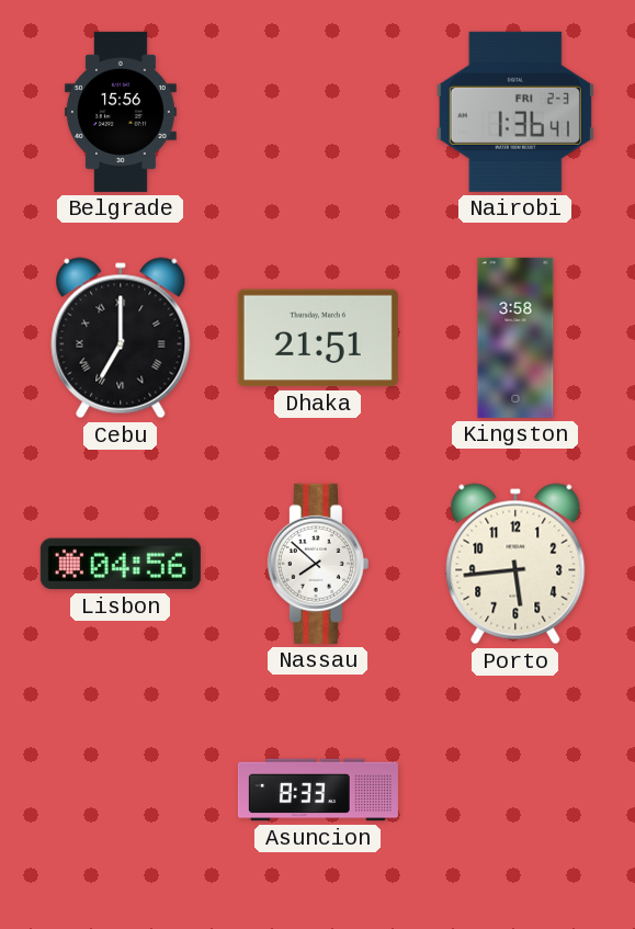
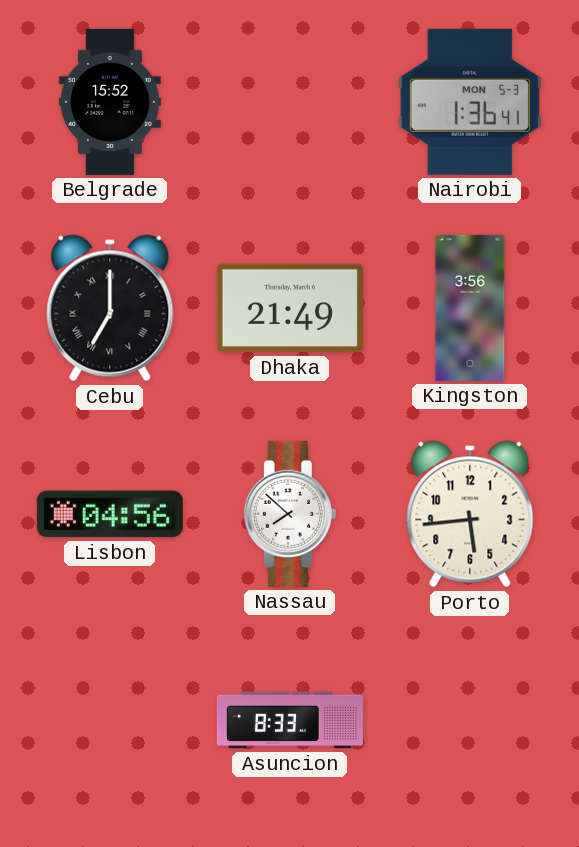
Belgrade: 15:56 -> 15:52 (110, 102)
Nairobi date: FRI 2-3 -> MON 5-3 (470, 102)
Dhaka: 21:51 -> 21:49 (290, 308)
Kingston: 3:58 -> 3:56 (470, 308)
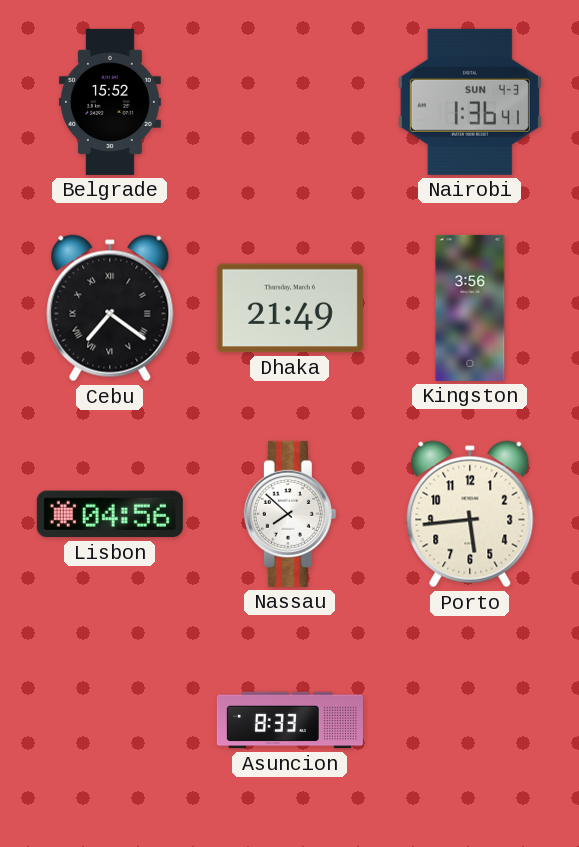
Nairobi date: MON 5-3 -> SUN 4-3 (470, 102)
Cebu: 7:00 -> 7:21 (110, 308)
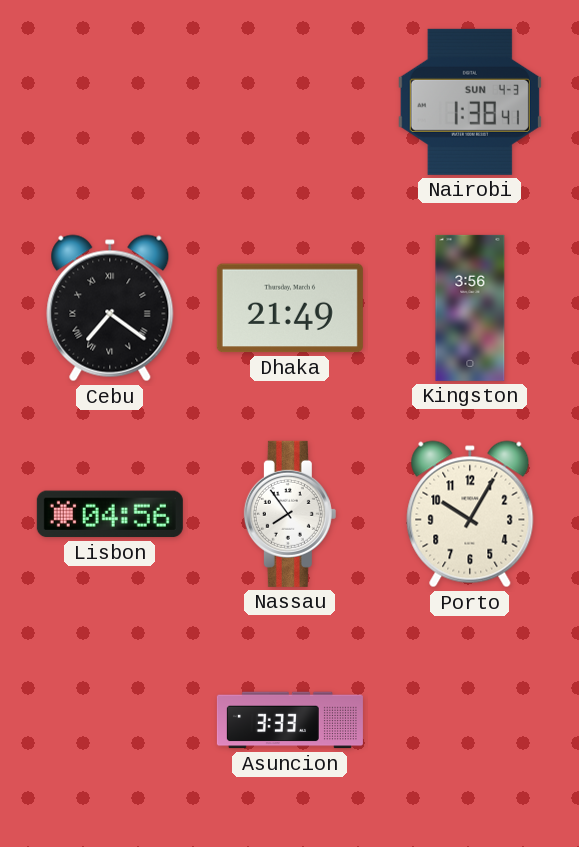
Belgrade: 15:52 -> none (110, 102)
Nairobi: 1:36 -> 1:38 (470, 102)
Nassau: 7:52 -> 7:54 (290, 514)
Porto: 5:44 -> 10:05 (470, 514)
Asuncion: 8:33 -> 3:33 (290, 720)
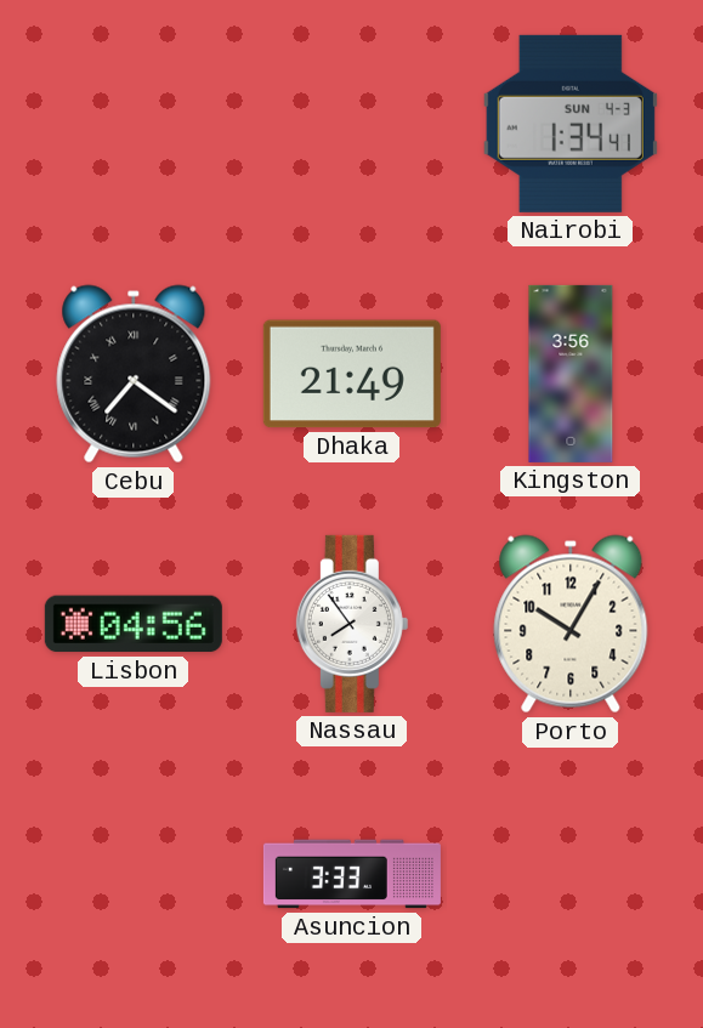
Nairobi: 1:38 -> 1:34 (571, 124)
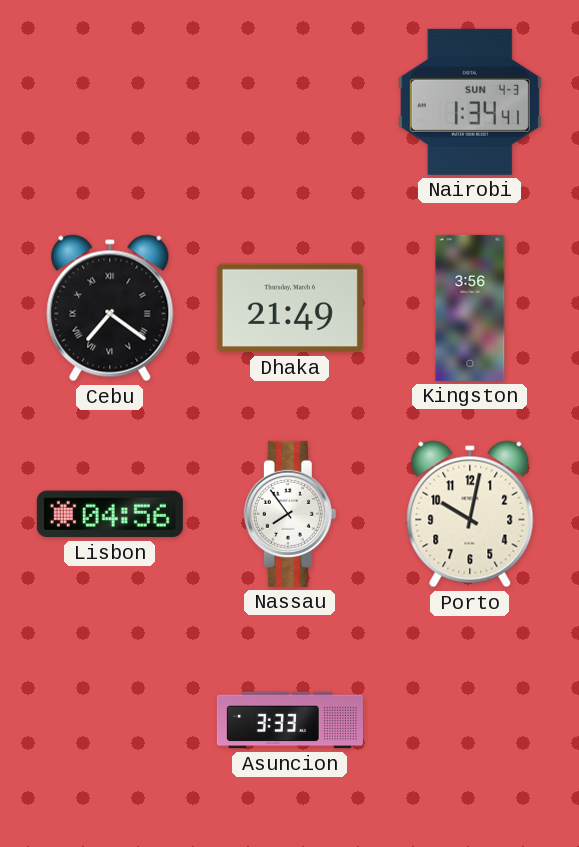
Porto: 10:05 -> 10:02 (470, 514)
